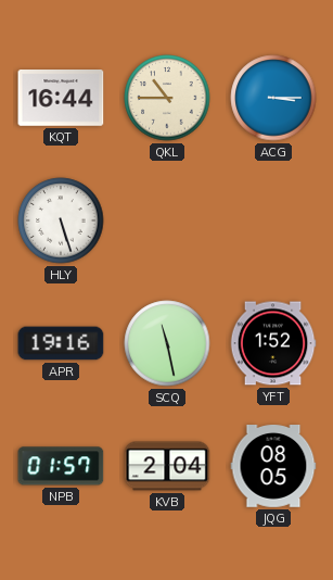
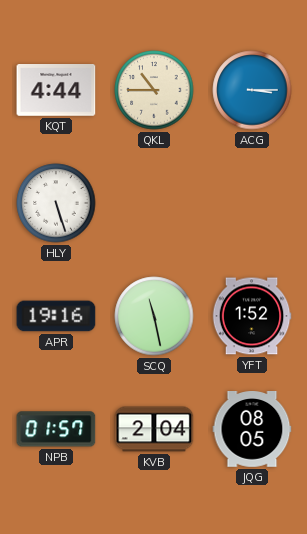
KQT: 16:44 -> 4:44 (56, 90)
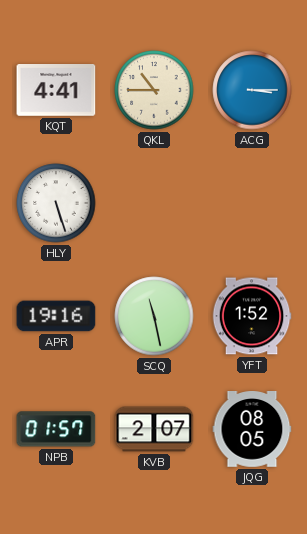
KQT: 4:44 -> 4:41 (56, 90)
KVB: 2:04 -> 2:07 (154, 429)
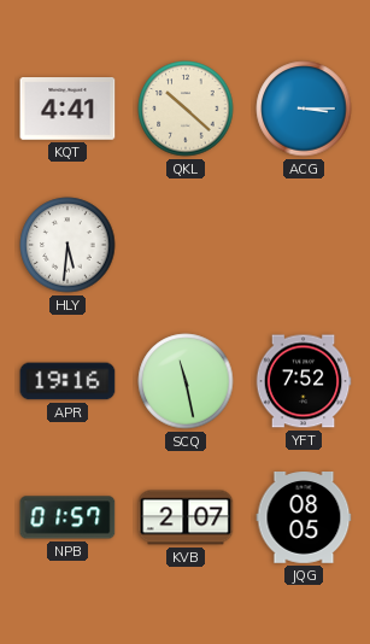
QKL: 10:45 -> 10:22 (186, 109)
HLY: 5:27 -> 5:31 (67, 245)
YFT: 1:52 -> 7:52 (304, 381)
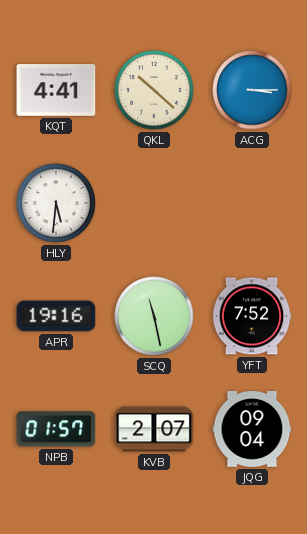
JQG: 08:05 -> 09:04 (252, 429)
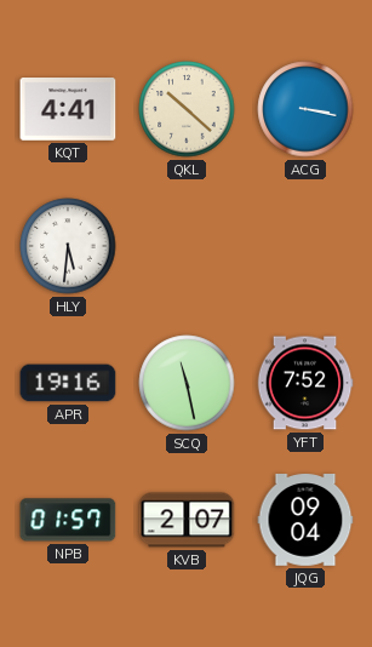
ACG: 3:15 -> 3:17 (305, 109)
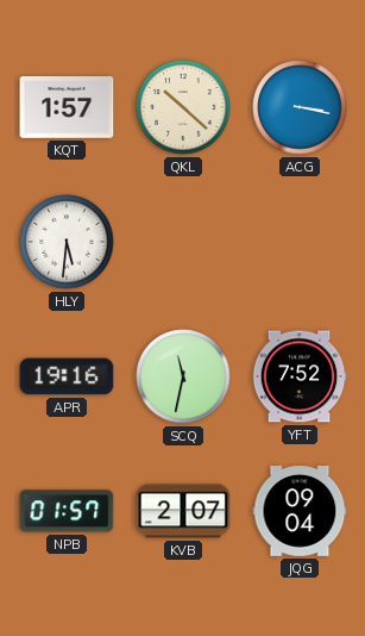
KQT: 4:41 -> 1:57 (67, 107)
SCQ: 11:28 -> 11:32 (183, 376)
